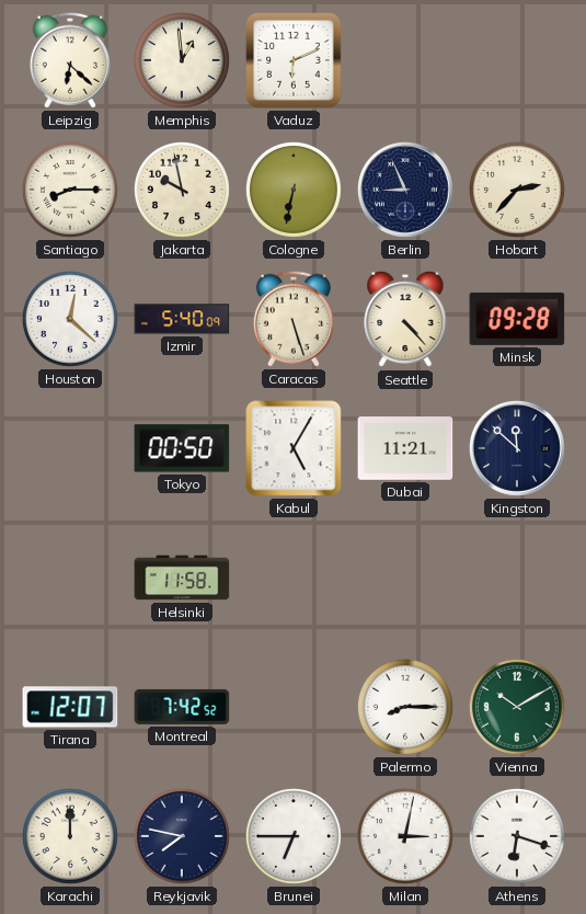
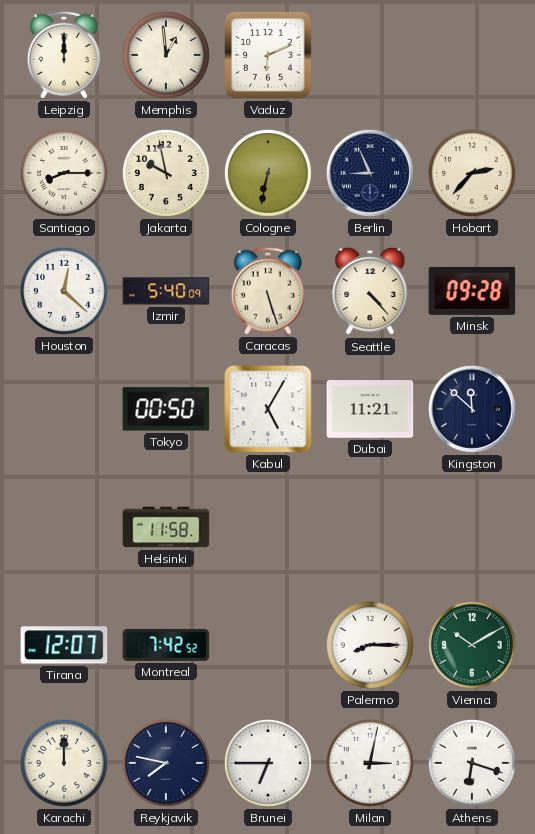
Leipzig: 6:22 -> 12:00 (64, 55)
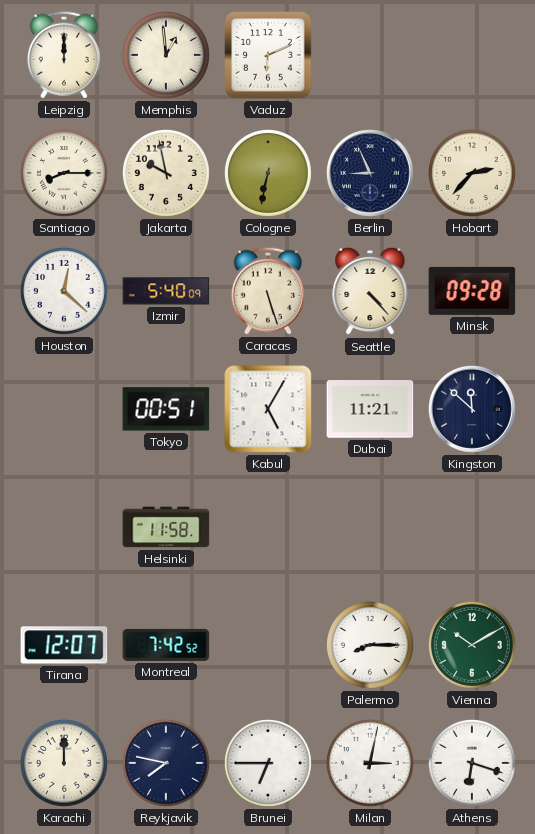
Tokyo: 00:50 -> 00:51 (166, 409)
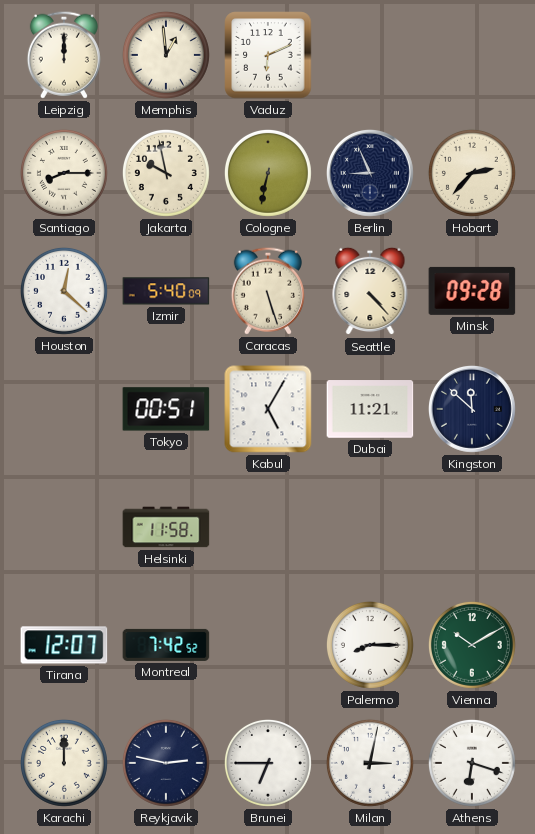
Reykjavik: 7:47 -> 2:47 (166, 763)
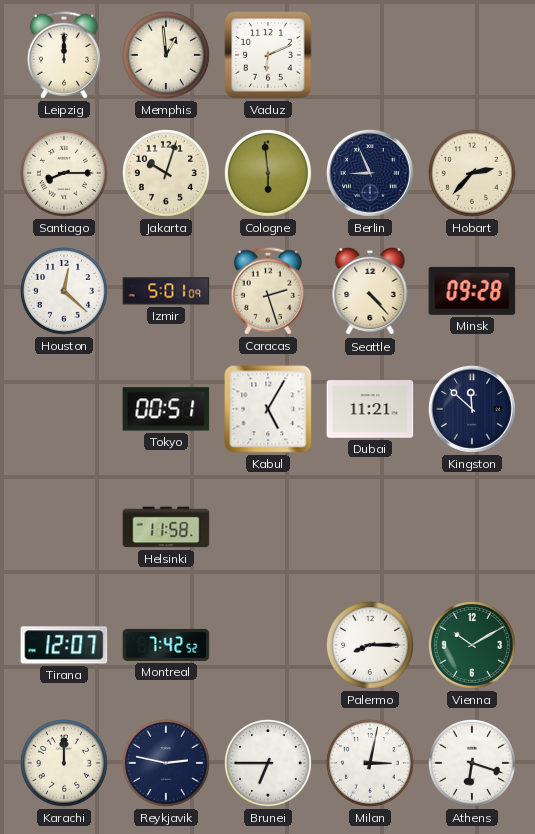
Jakarta: 9:58 -> 10:03 (166, 173)
Cologne: 6:32 -> 5:59 (268, 173)
Izmir: 5:40 -> 5:01 (166, 291)
Caracas: 5:27 -> 2:27 (268, 291)
